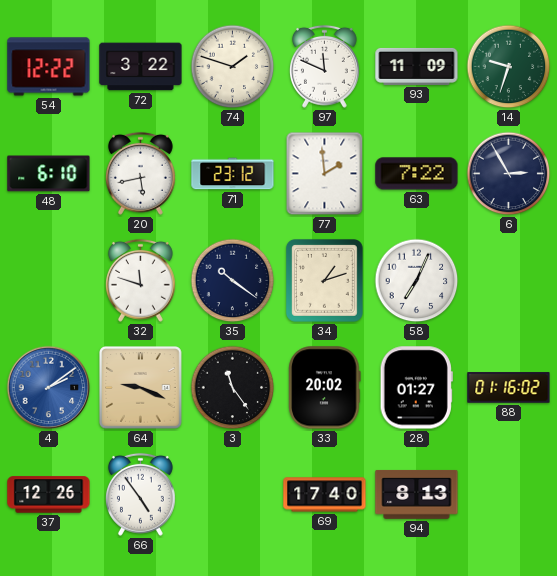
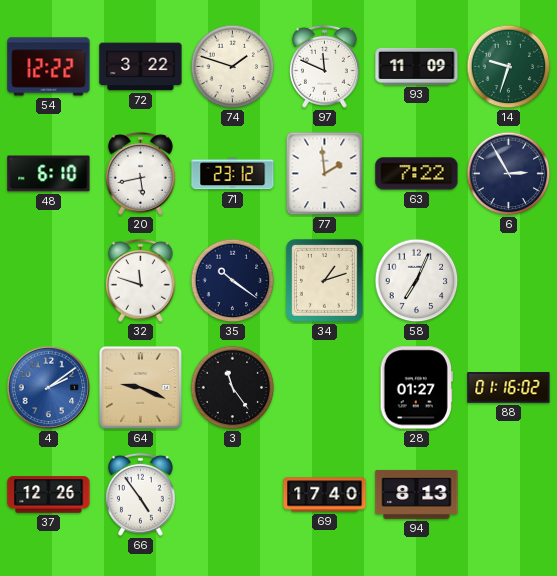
33: 20:02 -> none (325, 388)
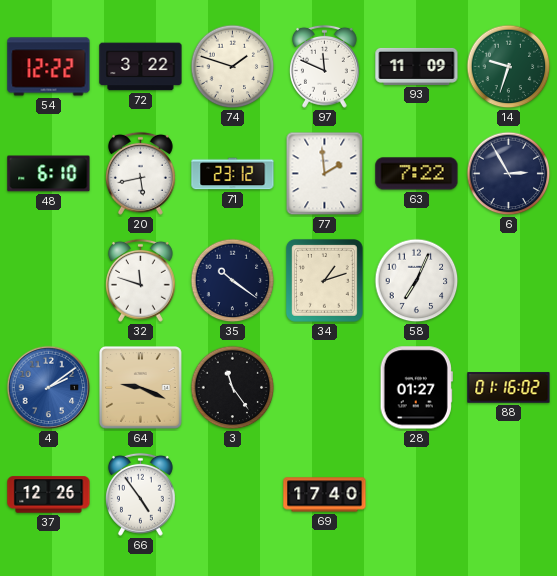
94: 8:13 -> none (417, 494)
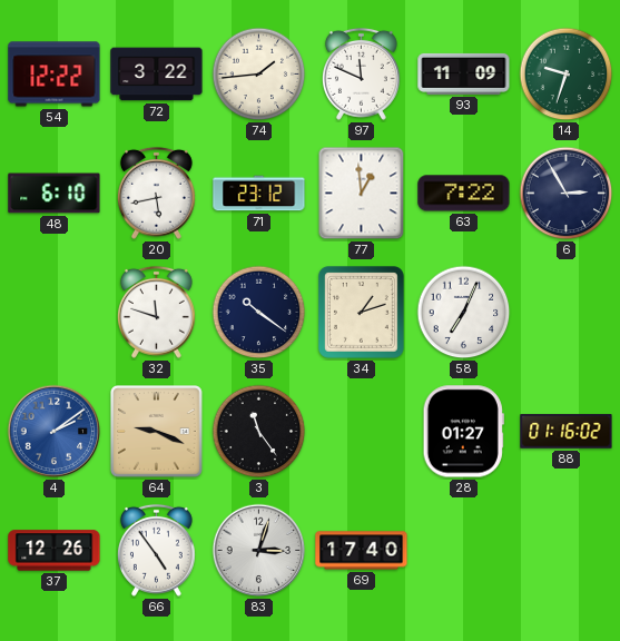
74: 1:48 -> 1:44 (259, 75)
77: 1:59 -> 12:59 (362, 194)
83: none -> 3:03 (259, 551)
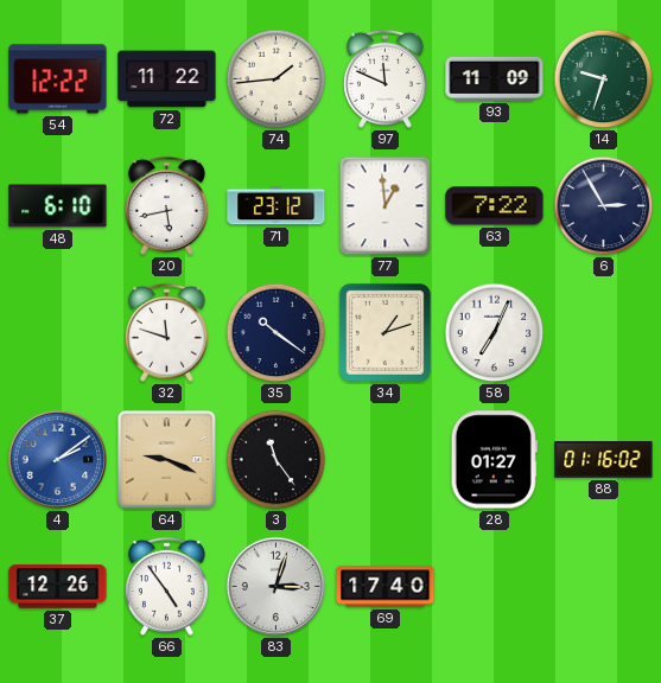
72: 3:22 -> 11:22 (167, 79)
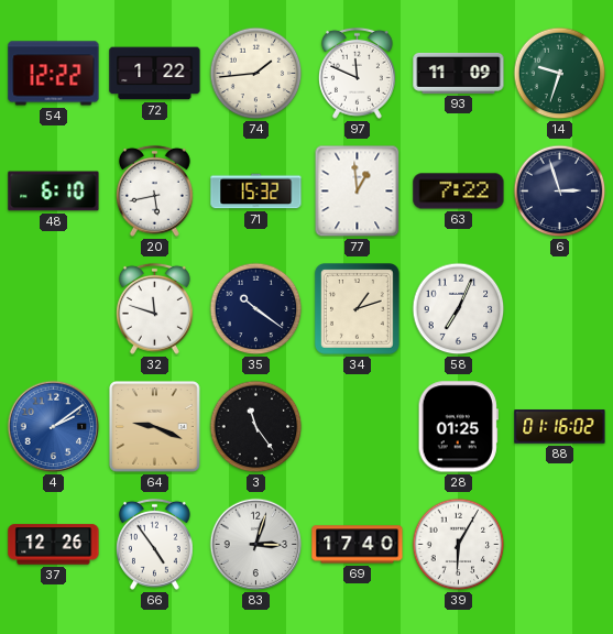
72: 11:22 -> 1:22 (155, 74)
71: 23:12 -> 15:32 (256, 192)
6: 2:55 -> 2:57 (560, 192)
28: 01:27 -> 01:25 (458, 427)
39: none -> 6:05 (459, 545)
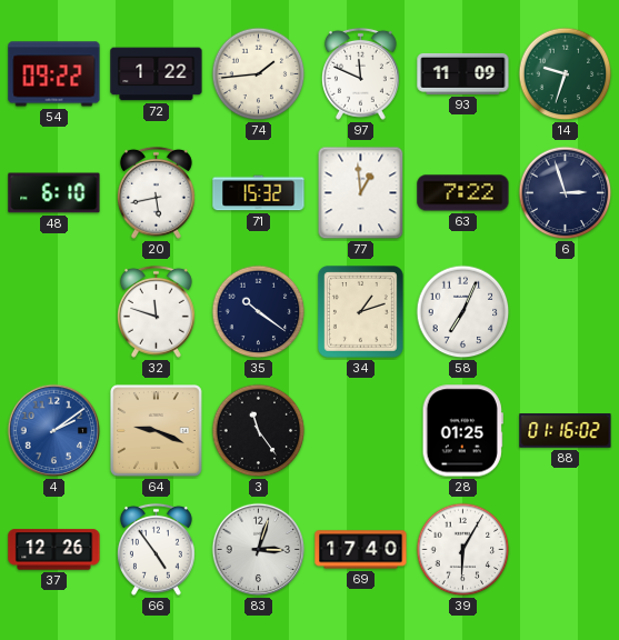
54: 12:22 -> 09:22 (54, 74)
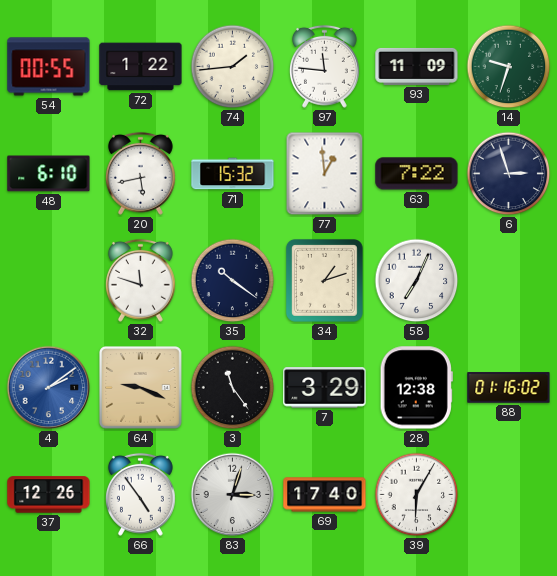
54: 09:22 -> 00:55 (49, 67)
97: 11:49 -> 11:46 (324, 66)
7: none -> 3:29 (325, 388)
28: 01:25 -> 12:38 (416, 388)
